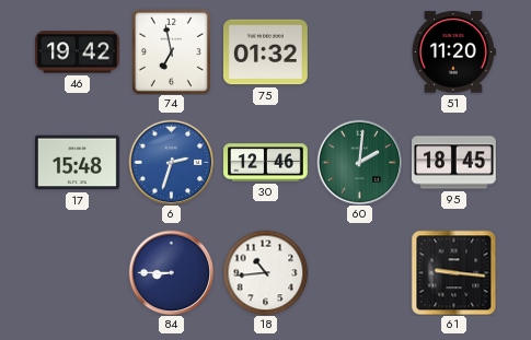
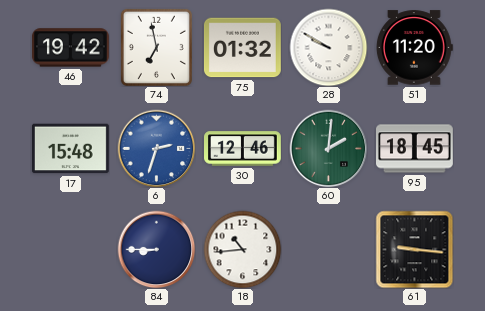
28: none -> 9:50 (328, 47)
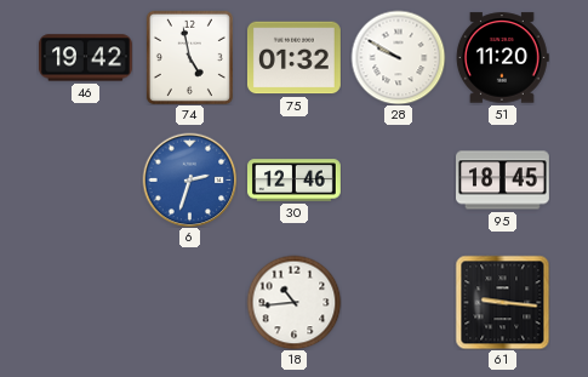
74: 6:58 -> 4:58 (189, 57)
17: 15:48 -> none (70, 149)
60: 2:01 -> none (328, 148)
84: 8:45 -> none (156, 249)
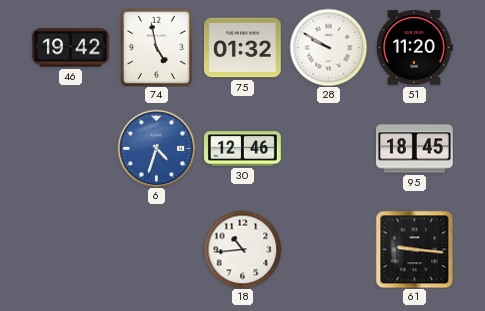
6: 2:33 -> 4:33 (156, 148)
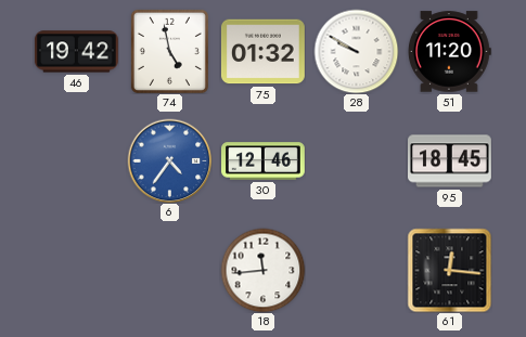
6: 4:33 -> 4:36 (169, 160)
18: 10:44 -> 11:44 (262, 270)
61: 9:16 -> 12:16 (449, 270)
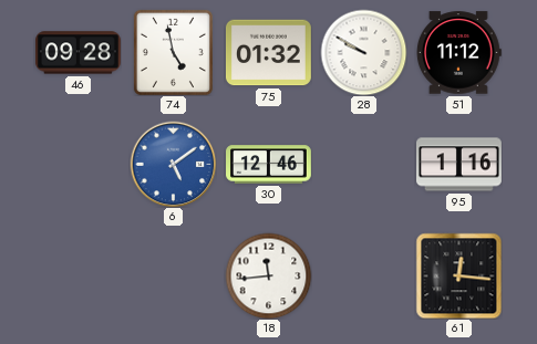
46: 19:42 -> 09:28 (79, 53)
51: 11:20 -> 11:12 (458, 53)
6: 4:36 -> 5:09 (173, 164)
95: 18:45 -> 1:16 (459, 165)
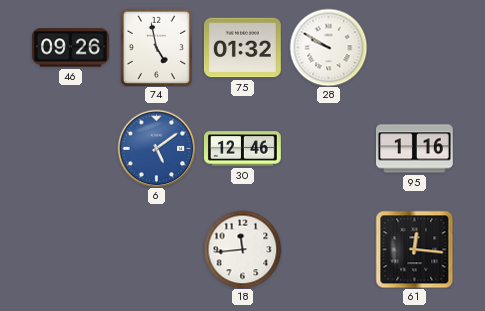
46: 09:28 -> 09:26 (71, 48)
51: 11:12 -> none (458, 53)
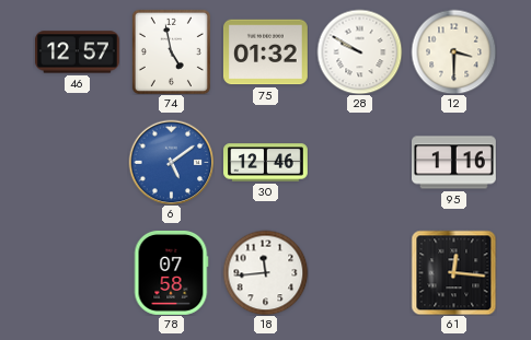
46: 09:26 -> 12:57 (78, 52)
12: none -> 3:30 (453, 51)
78: none -> 07:58 (171, 272)
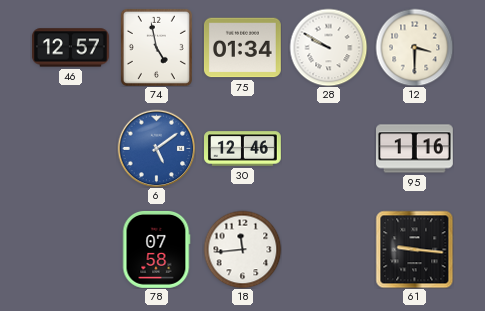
75: 01:32 -> 01:34 (242, 48)
61: 12:16 -> 9:16 (414, 249)
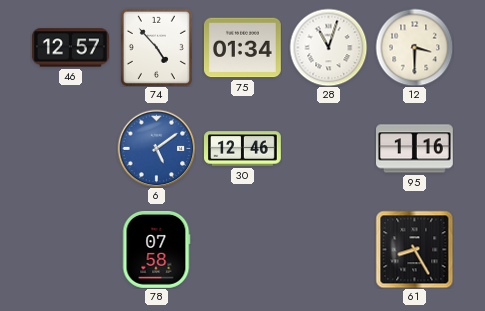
74: 4:58 -> 4:53 (156, 47)
28: 9:50 -> 11:03 (328, 47)
18: 11:44 -> none (242, 249)
61: 9:16 -> 8:25 (414, 249)
